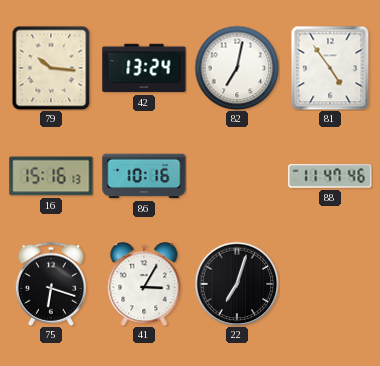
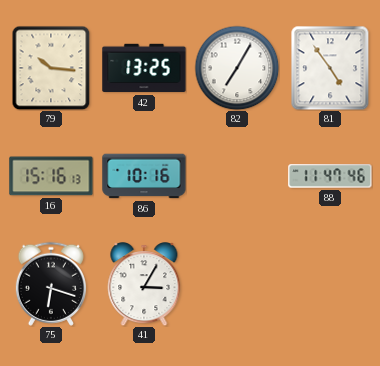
42: 13:24 -> 13:25 (144, 68)
82: 7:02 -> 7:05 (237, 68)
22: 7:03 -> none (237, 284)
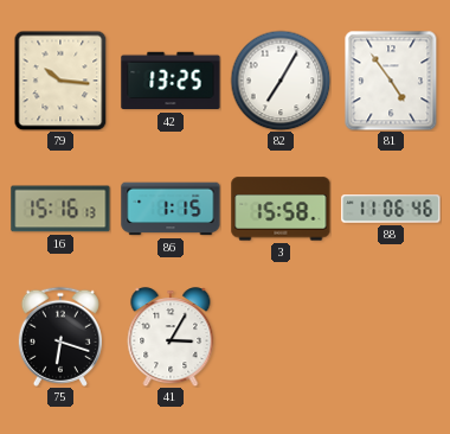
86: 10:16 -> 1:15 (171, 209)
3: none -> 15:58 (281, 209)
88: 11:47 -> 11:06 (391, 209)
